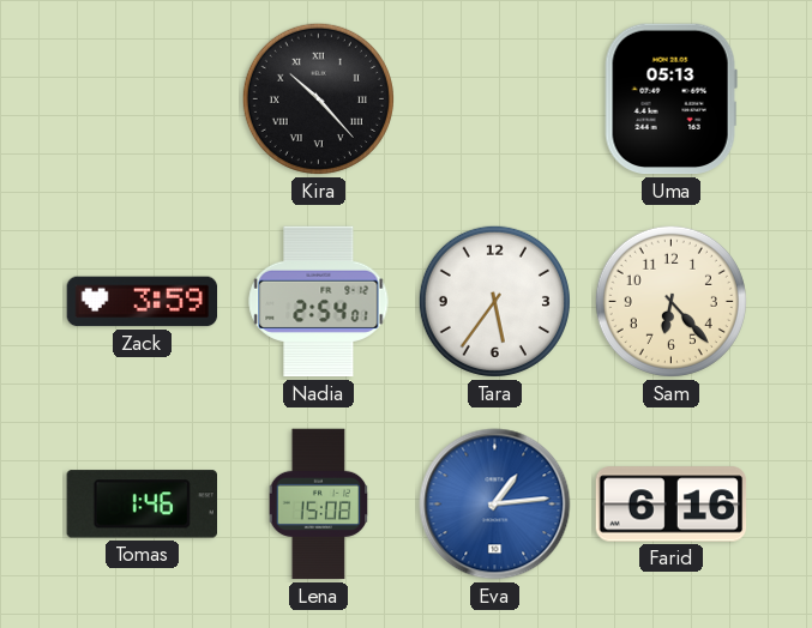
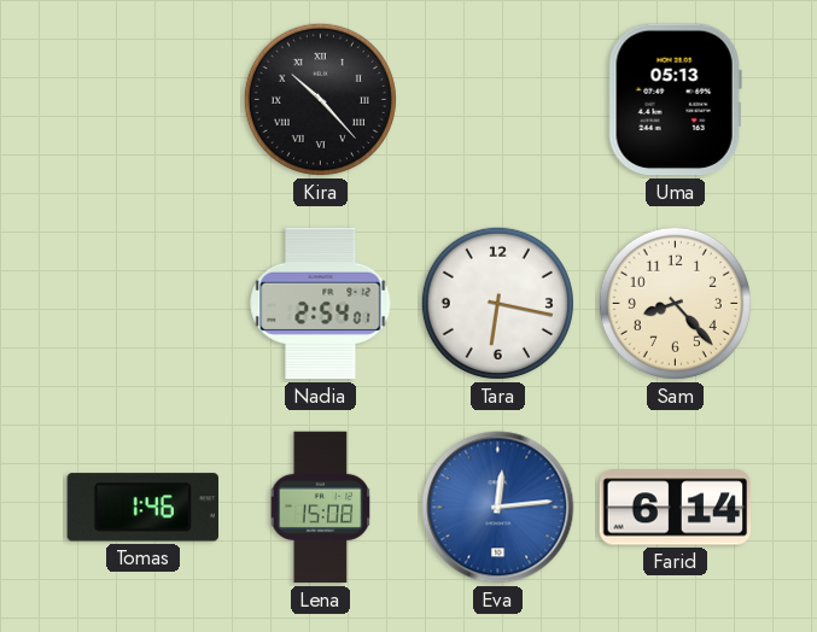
Zack: 3:59 -> none (143, 302)
Tara: 5:36 -> 6:17 (497, 303)
Sam: 6:23 -> 8:23 (675, 303)
Eva: 1:14 -> 12:14 (498, 508)
Farid: 6:16 -> 6:14 (676, 508)
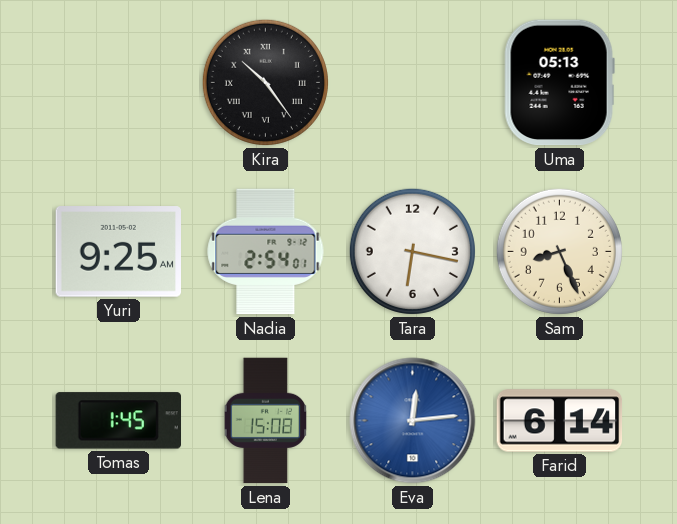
Kira: 10:23 -> 10:24 (265, 82)
Yuri: none -> 9:25 (118, 252)
Sam: 8:23 -> 8:26 (559, 251)
Tomas: 1:46 -> 1:45 (118, 421)
